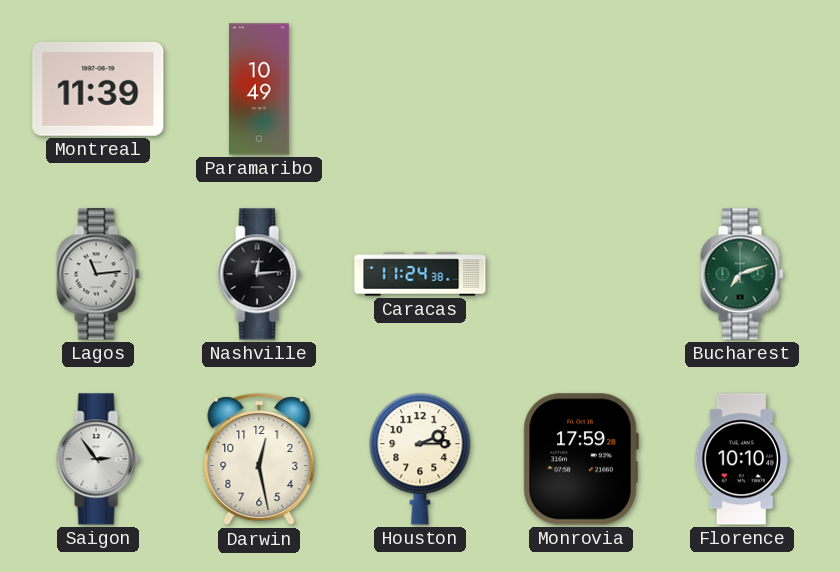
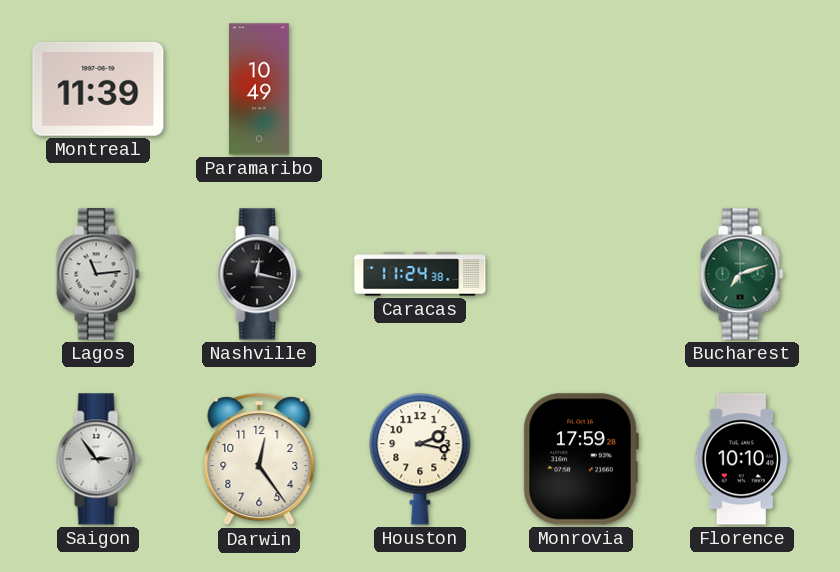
Nashville: 12:14 -> 12:17 (259, 274)
Darwin: 12:28 -> 12:24 (259, 460)
Houston: 2:15 -> 2:17 (420, 459)
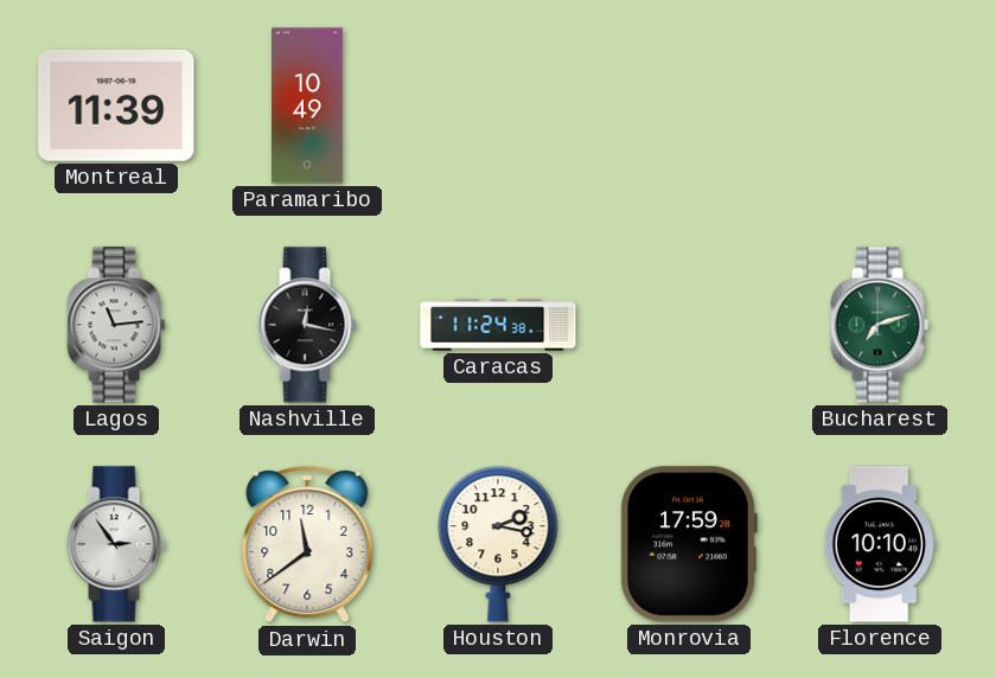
Darwin: 12:24 -> 11:39 (307, 545)
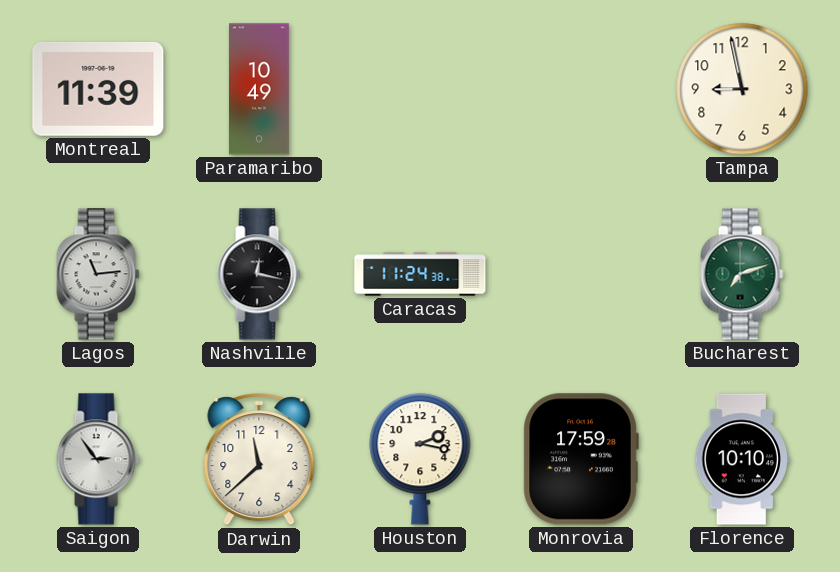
Tampa: none -> 8:58 (742, 89)
Darwin: 11:39 -> 11:38 (259, 460)
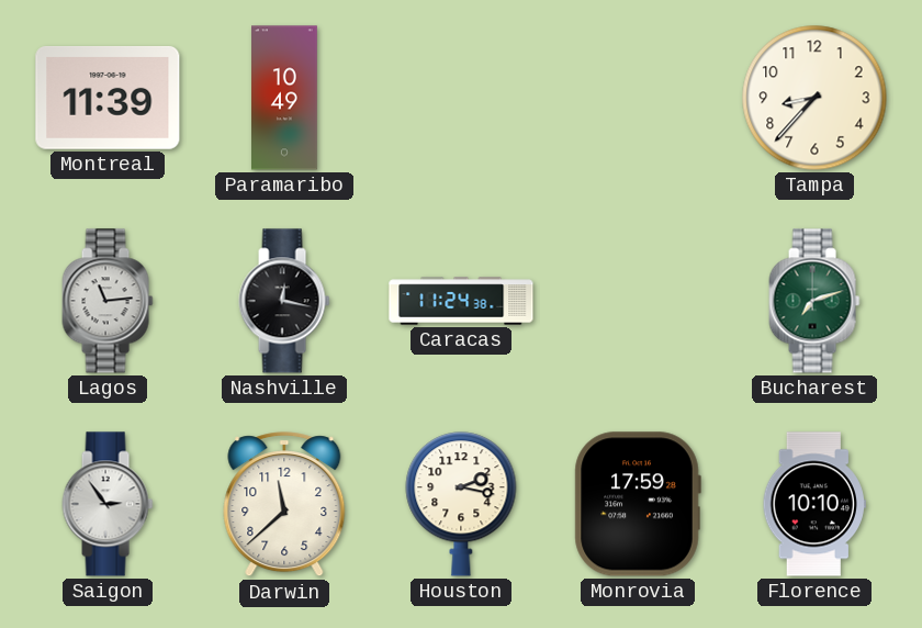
Tampa: 8:58 -> 8:37 (814, 98)
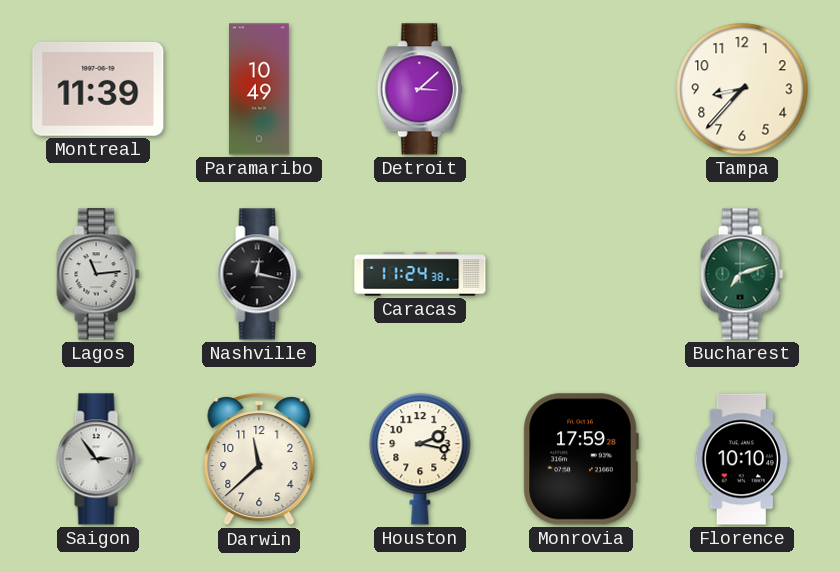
Detroit: none -> 3:08 (420, 89)
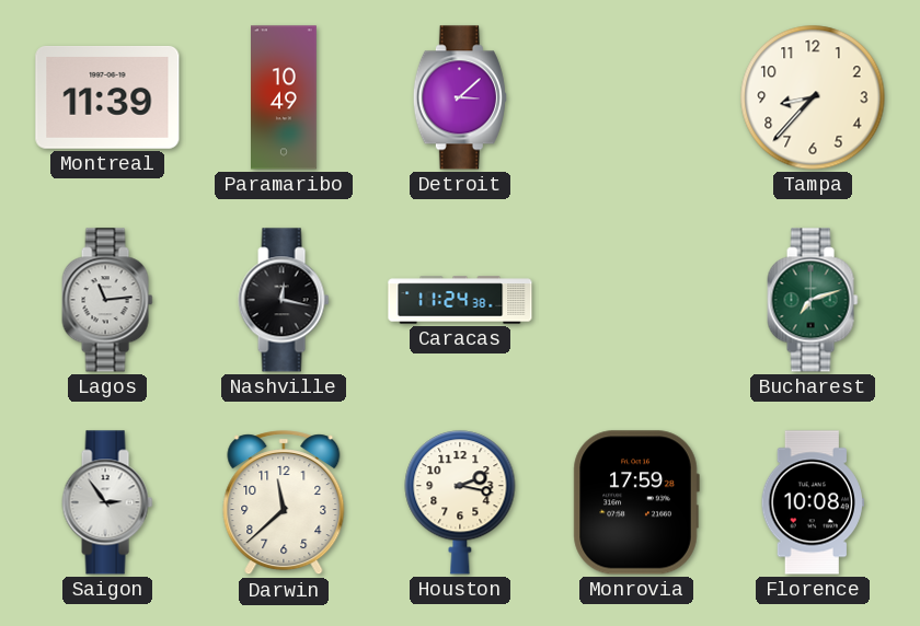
Florence: 10:10 -> 10:08 (813, 502)
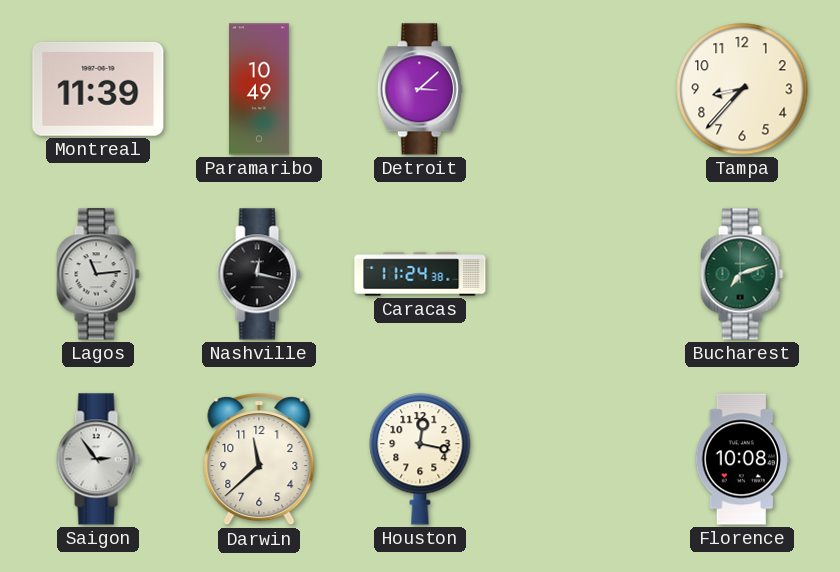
Houston: 2:17 -> 12:17 (420, 459)
Monrovia: 17:59 -> none (636, 502)
